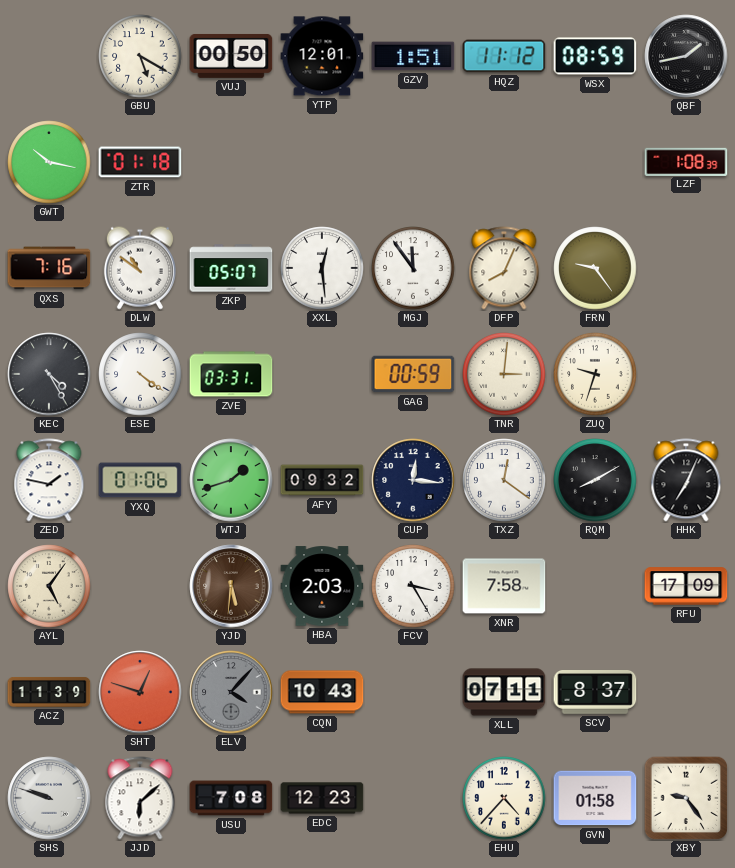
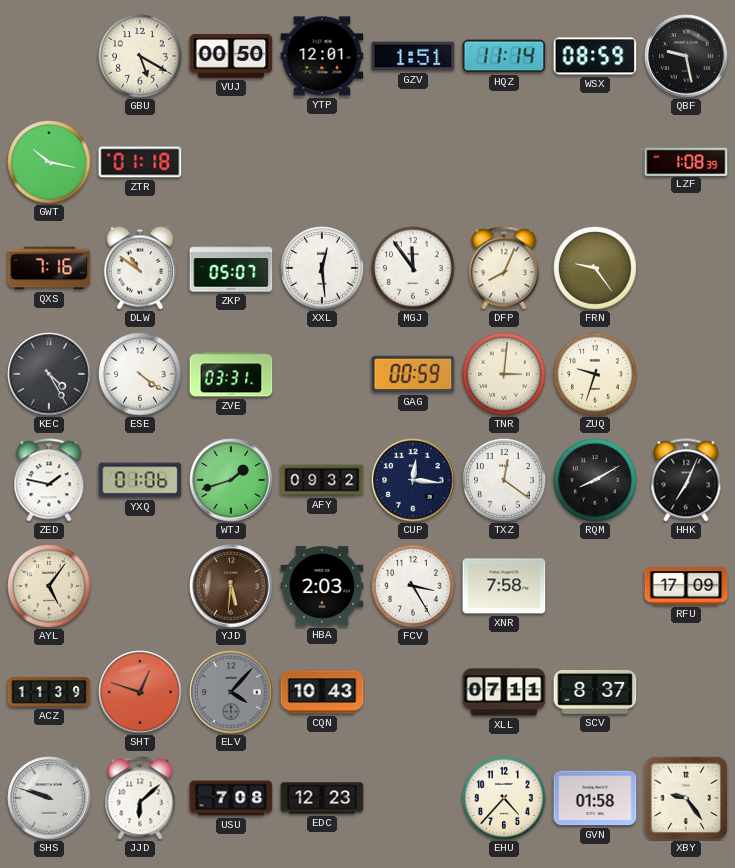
HQZ: 11:12 -> 11:14 (504, 56)
QBF: 1:43 -> 9:28 (686, 56)
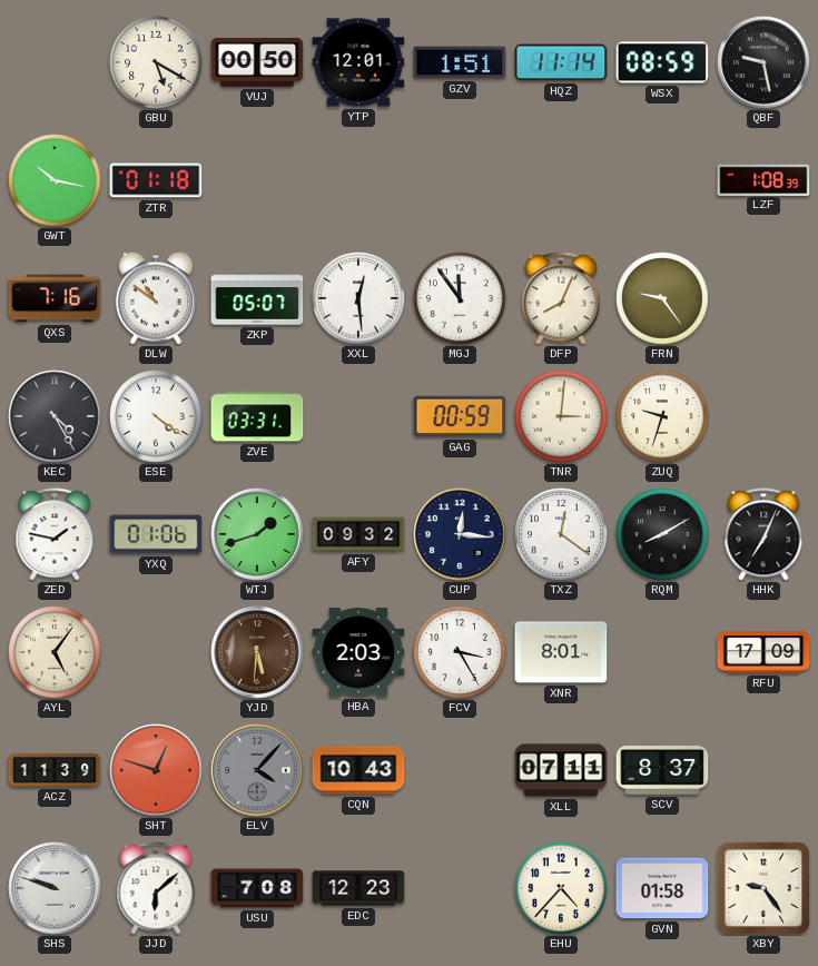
XNR: 7:58 -> 8:01 (561, 652)
